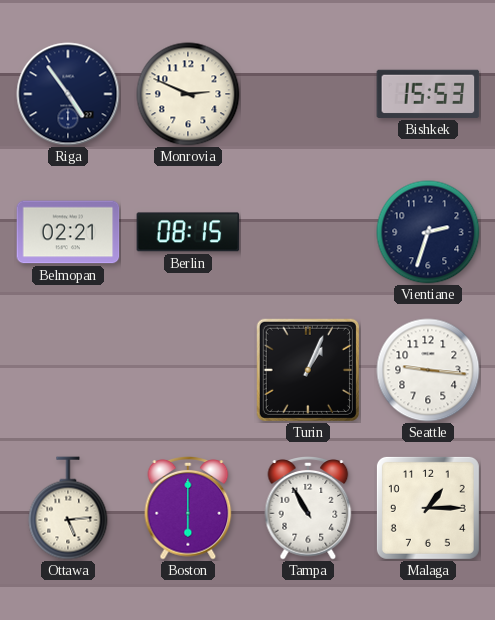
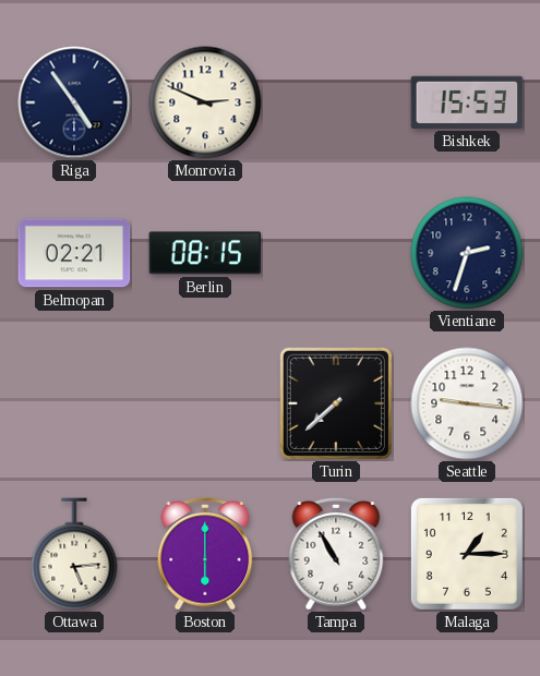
Turin: 1:04 -> 7:38 (336, 403)
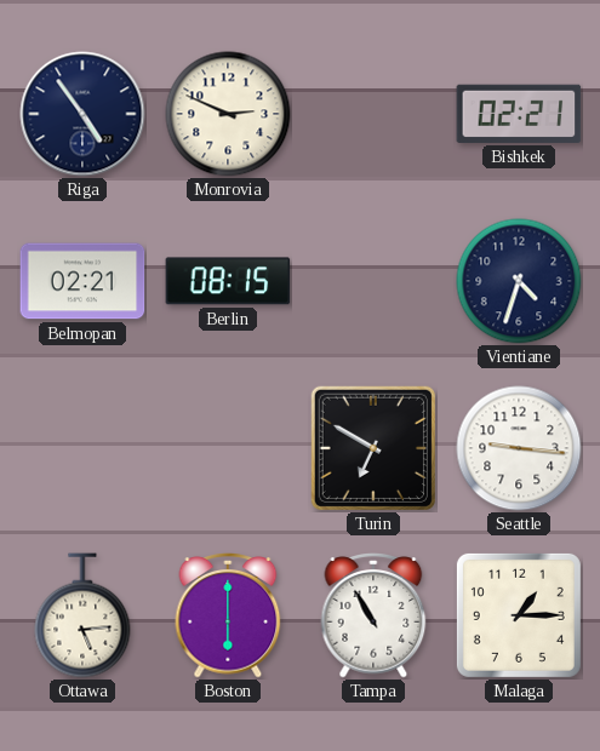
Bishkek: 15:53 -> 02:21 (519, 114)
Vientiane: 2:33 -> 4:33 (519, 281)
Turin: 7:38 -> 6:50 (373, 448)
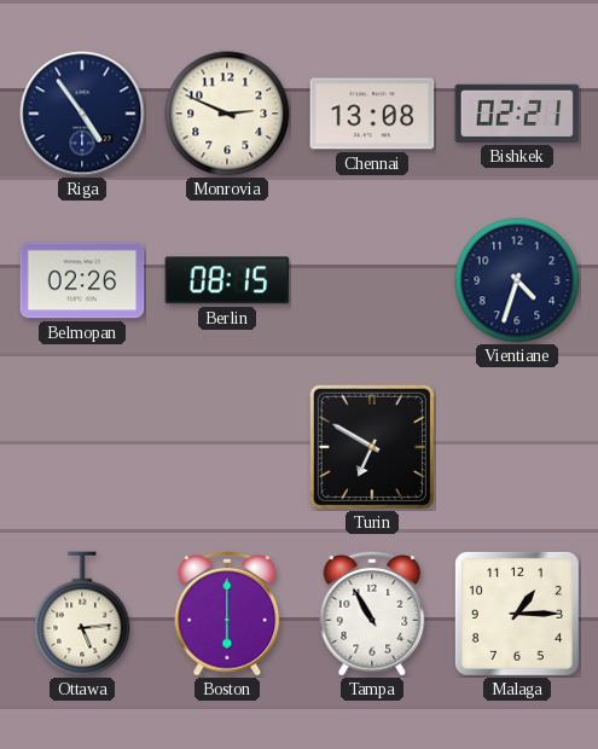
Chennai: none -> 13:08 (372, 114)
Belmopan: 02:21 -> 02:26 (82, 280)
Seattle: 9:16 -> none (519, 448)
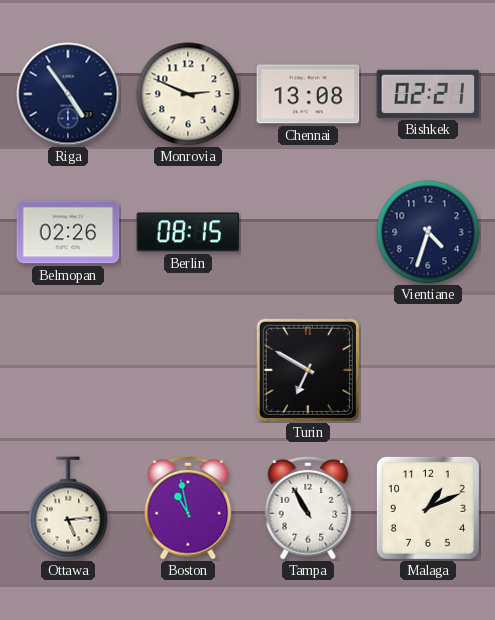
Boston: 6:00 -> 10:58 (188, 509)
Malaga: 1:15 -> 1:11 (428, 508)
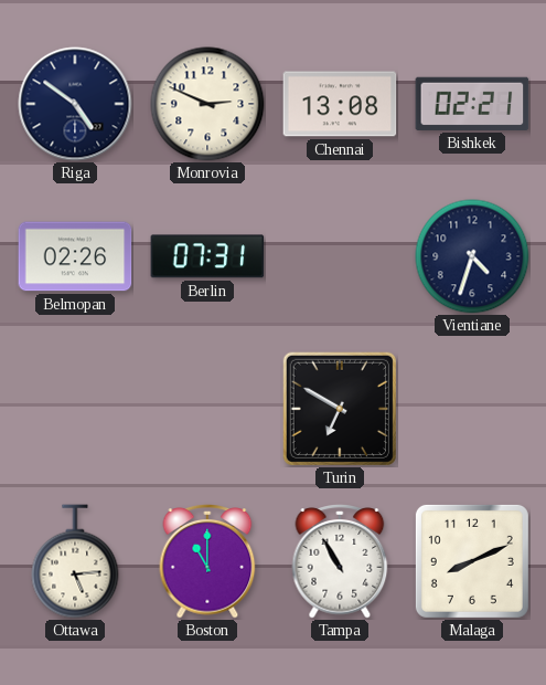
Riga: 4:54 -> 4:51 (75, 104)
Berlin: 08:15 -> 07:31 (207, 256)
Boston: 10:58 -> 11:00 (207, 562)
Malaga: 1:11 -> 8:11 (472, 561)
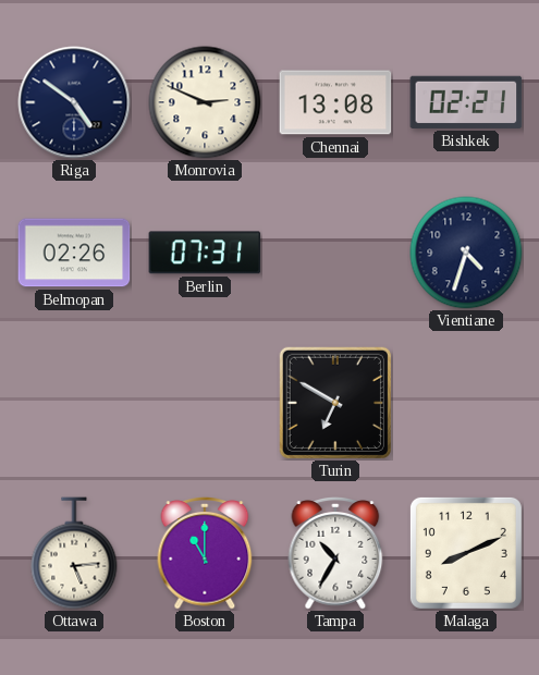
Tampa: 10:55 -> 10:35 (335, 554)
